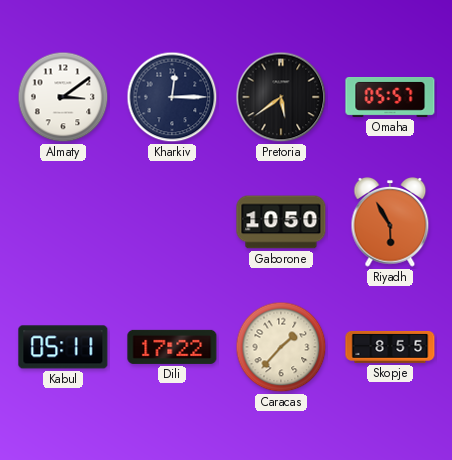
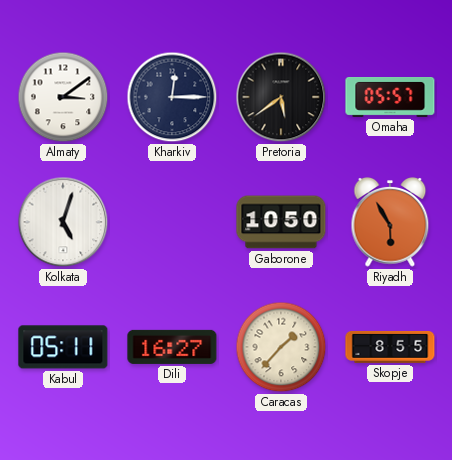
Kolkata: none -> 5:03 (63, 222)
Dili: 17:22 -> 16:27 (172, 347)
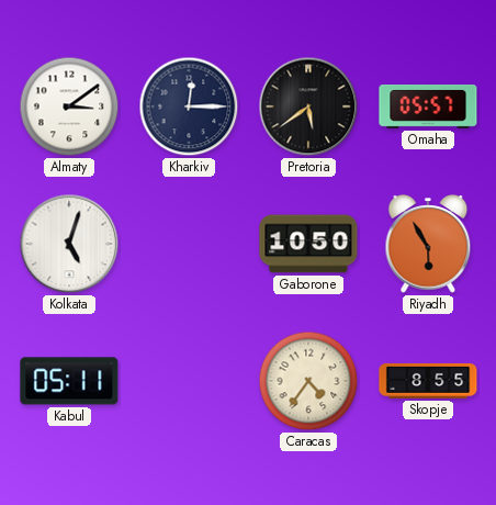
Dili: 16:27 -> none (172, 347)
Caracas: 1:37 -> 4:36 (308, 381)
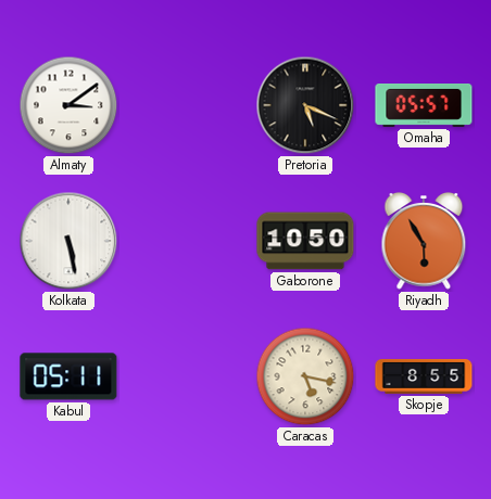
Kharkiv: 12:15 -> none (189, 106)
Pretoria: 5:39 -> 5:19 (305, 105)
Kolkata: 5:03 -> 5:28 (68, 241)
Caracas: 4:36 -> 5:17 (305, 376)
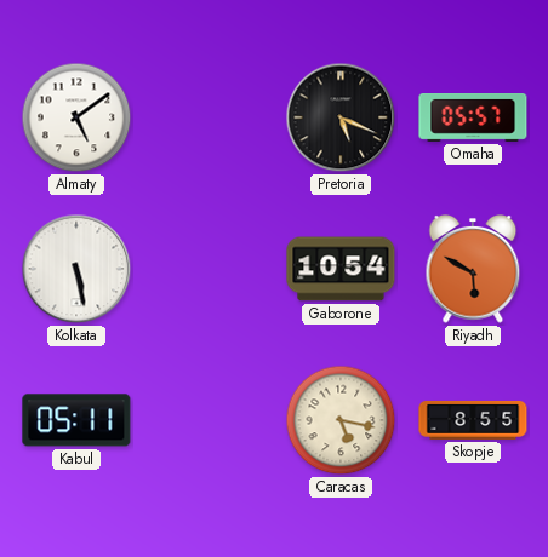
Almaty: 3:09 -> 5:09 (76, 117)
Gaborone: 10:50 -> 10:54 (341, 269)
Riyadh: 5:55 -> 5:50 (473, 270)
